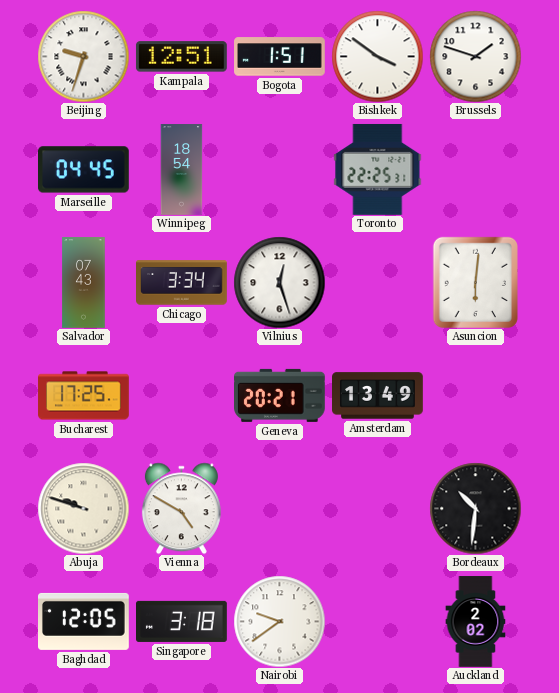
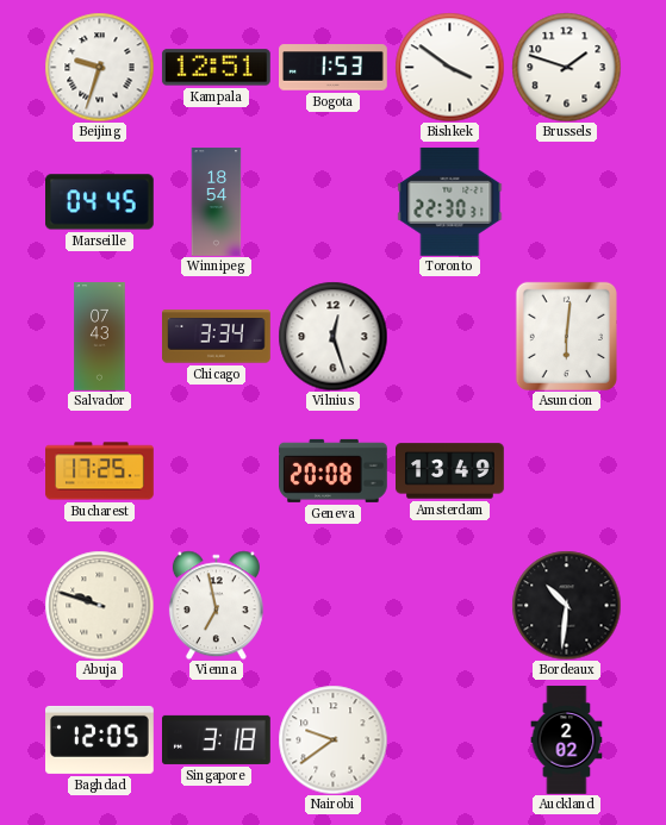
Bogota: 1:51 -> 1:53 (334, 68)
Toronto: 22:25 -> 22:30 (450, 201)
Geneva: 20:21 -> 20:08 (334, 470)
Vienna: 4:50 -> 6:58 (216, 605)
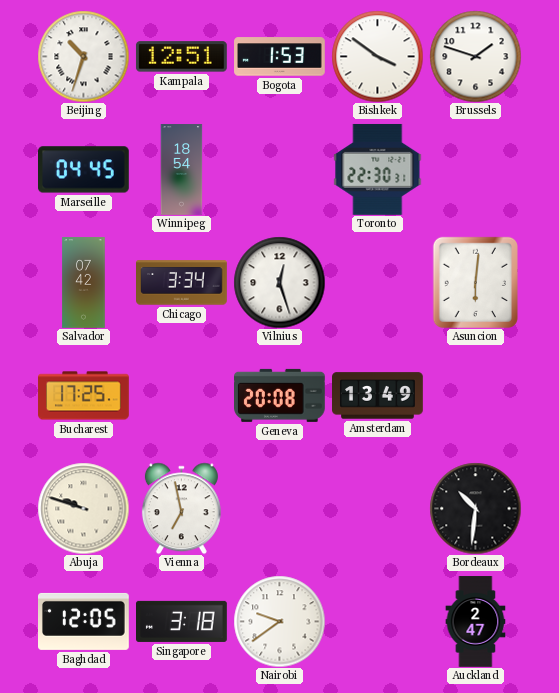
Beijing: 9:33 -> 10:33 (83, 56)
Salvador: 07:43 -> 07:42 (84, 283)
Auckland: 2:02 -> 2:47 (476, 622)
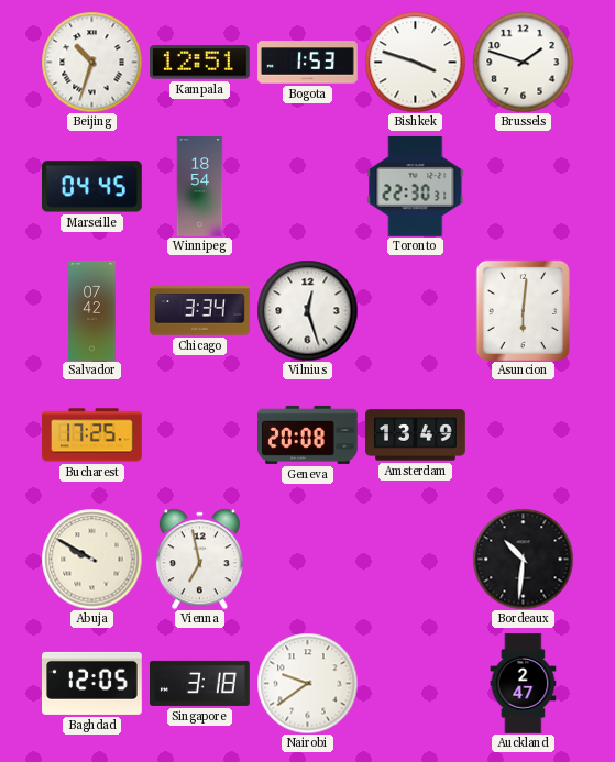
Bishkek: 3:51 -> 3:48 (415, 62)
Abuja: 9:48 -> 9:50 (91, 559)
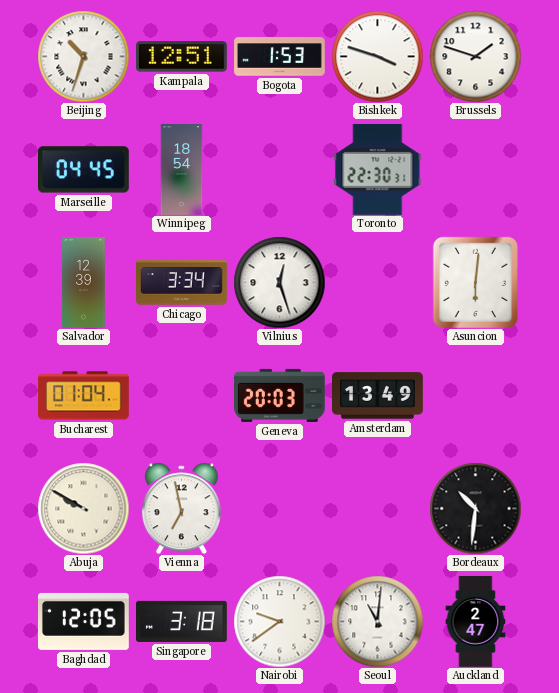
Salvador: 07:42 -> 12:39 (84, 283)
Bucharest: 17:25 -> 01:04 (84, 396)
Geneva: 20:08 -> 20:03 (280, 395)
Seoul: none -> 11:01 (377, 621)
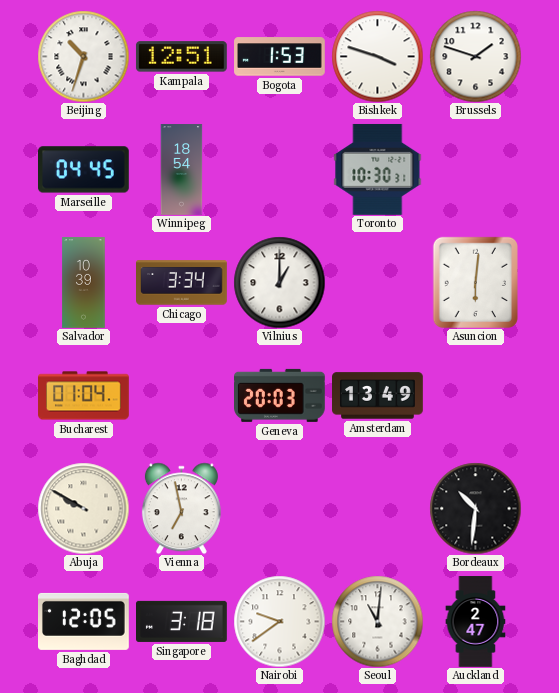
Toronto: 22:30 -> 10:30 (378, 169)
Salvador: 12:39 -> 10:39 (84, 283)
Vilnius: 12:27 -> 1:00 (279, 282)
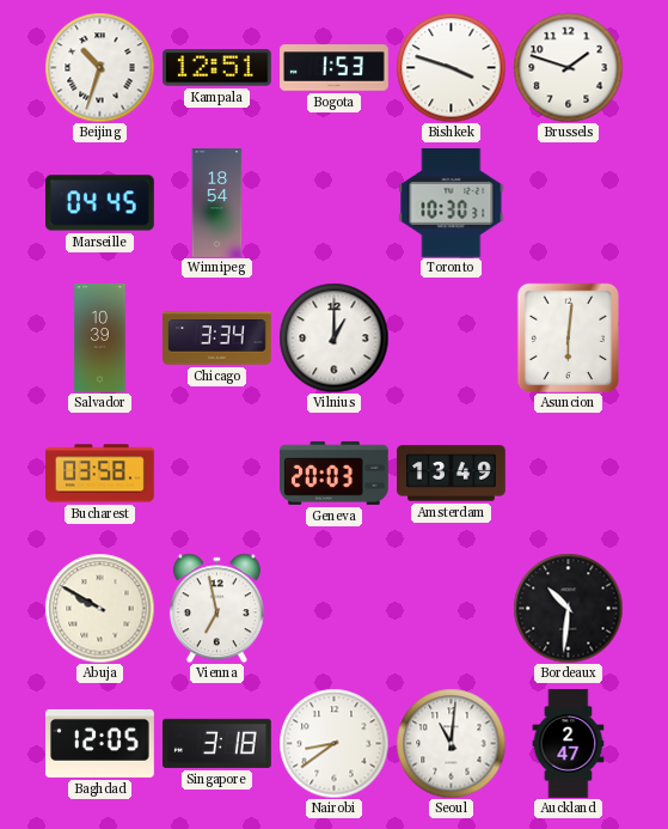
Bucharest: 01:04 -> 03:58 (100, 474)
Nairobi: 9:39 -> 8:39 (333, 743)
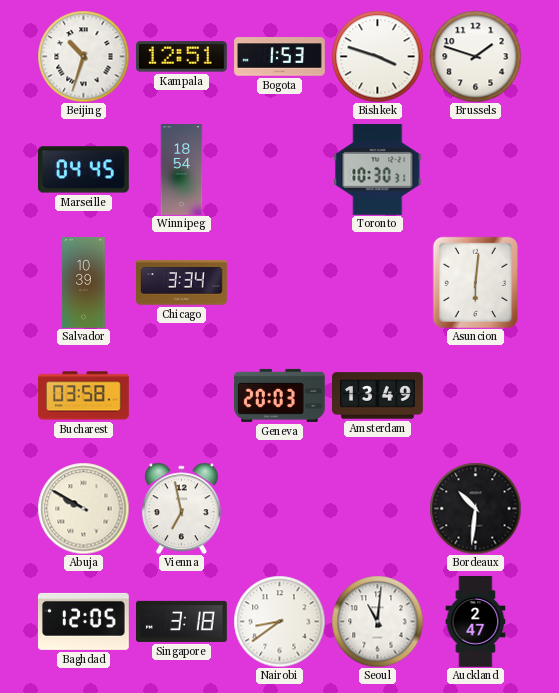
Vilnius: 1:00 -> none (333, 337)
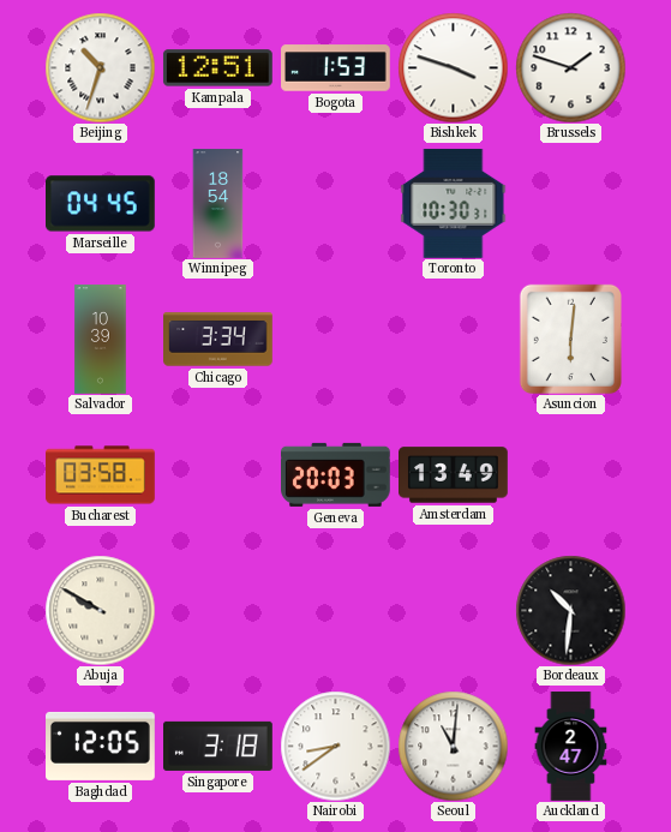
Vienna: 6:58 -> none (181, 508)
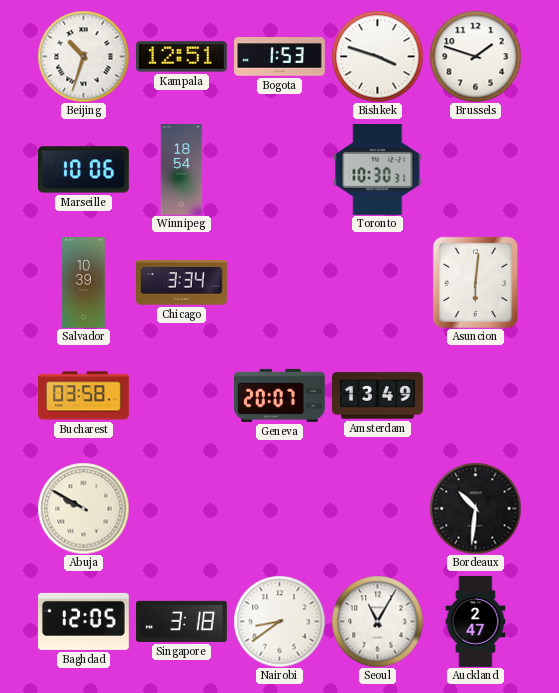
Marseille: 04:45 -> 10:06 (84, 170)
Geneva: 20:03 -> 20:07 (280, 395)
Seoul: 11:01 -> 11:05 (377, 621)
